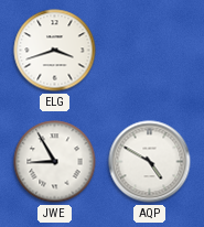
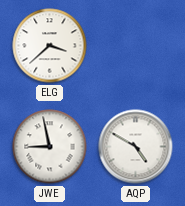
ELG: 3:42 -> 3:38 (50, 46)
JWE: 8:55 -> 8:58 (50, 147)
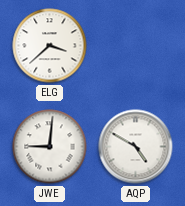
JWE: 8:58 -> 9:01 (50, 147)
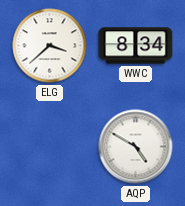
WWC: none -> 8:34 (136, 46)
JWE: 9:01 -> none (50, 147)
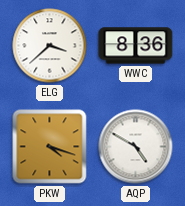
WWC: 8:34 -> 8:36 (136, 46)
PKW: none -> 4:18 (50, 147)
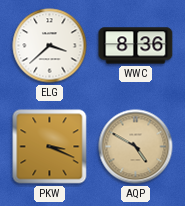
PKW: 4:18 -> 3:19 (50, 147)
AQP dial: white -> champagne (136, 147)
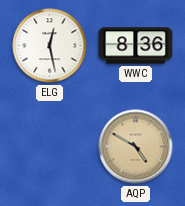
ELG: 3:38 -> 12:28 (50, 46)
PKW: 3:19 -> none (50, 147)
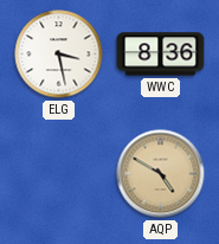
ELG: 12:28 -> 3:28 (59, 54)
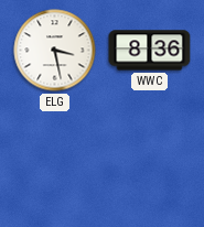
AQP: 4:50 -> none (161, 174)
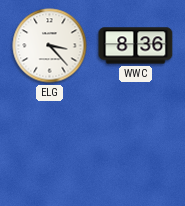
ELG: 3:28 -> 3:23 (50, 46)
